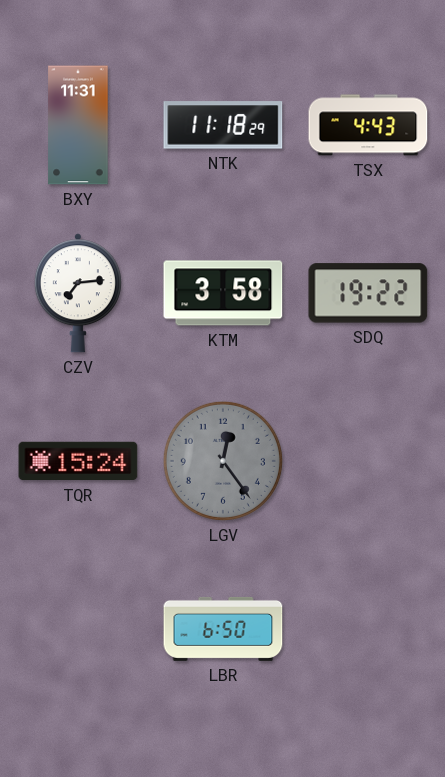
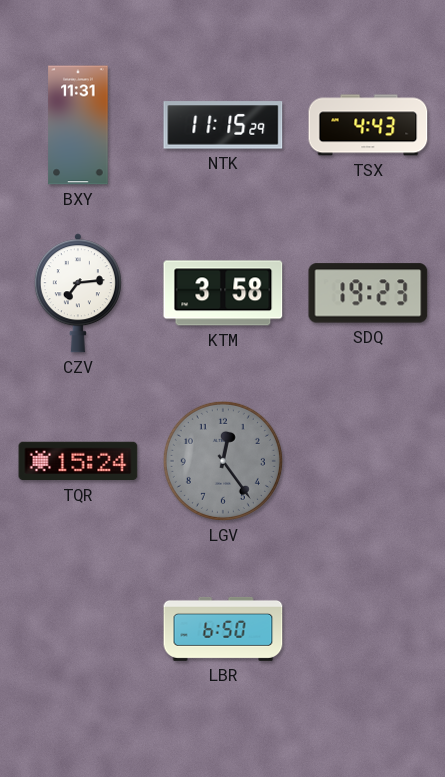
NTK: 11:18 -> 11:15 (223, 125)
SDQ: 19:22 -> 19:23 (368, 293)
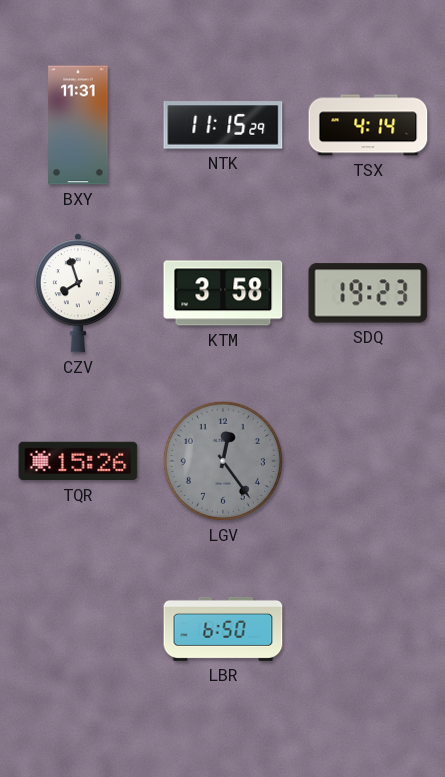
TSX: 4:43 -> 4:14 (368, 125)
CZV: 7:14 -> 7:57 (78, 293)
TQR: 15:24 -> 15:26 (78, 461)
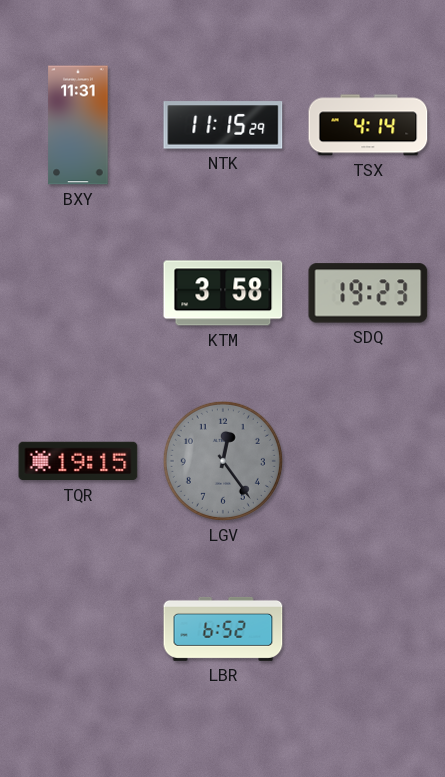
CZV: 7:57 -> none (78, 293)
TQR: 15:26 -> 19:15 (78, 461)
LBR: 6:50 -> 6:52 (223, 629)
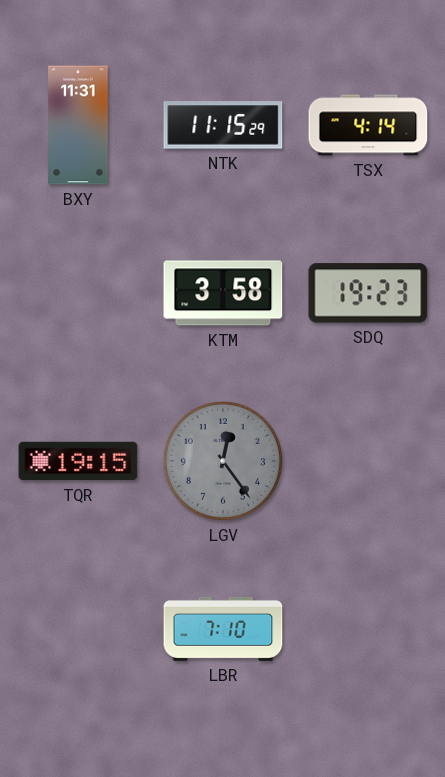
LBR: 6:52 -> 7:10 (223, 629)
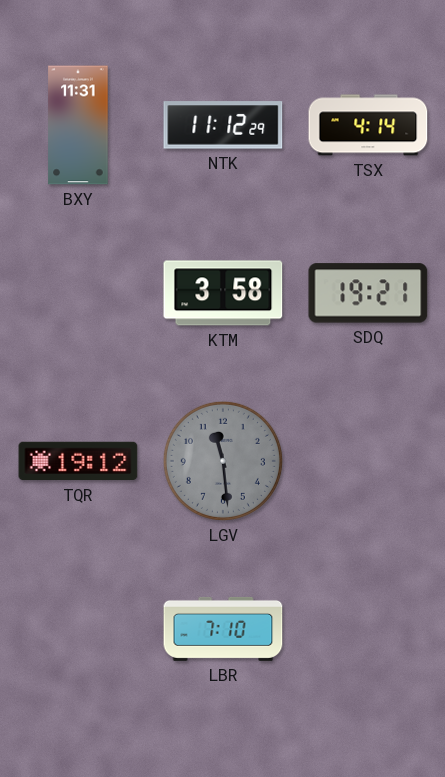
NTK: 11:15 -> 11:12 (223, 125)
SDQ: 19:23 -> 19:21 (368, 293)
TQR: 19:15 -> 19:12 (78, 461)
LGV: 12:24 -> 11:29 (223, 461)
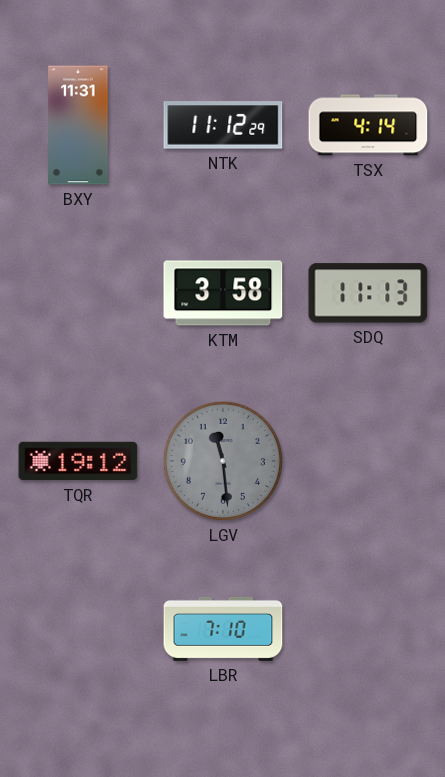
SDQ: 19:21 -> 11:13 (368, 293)
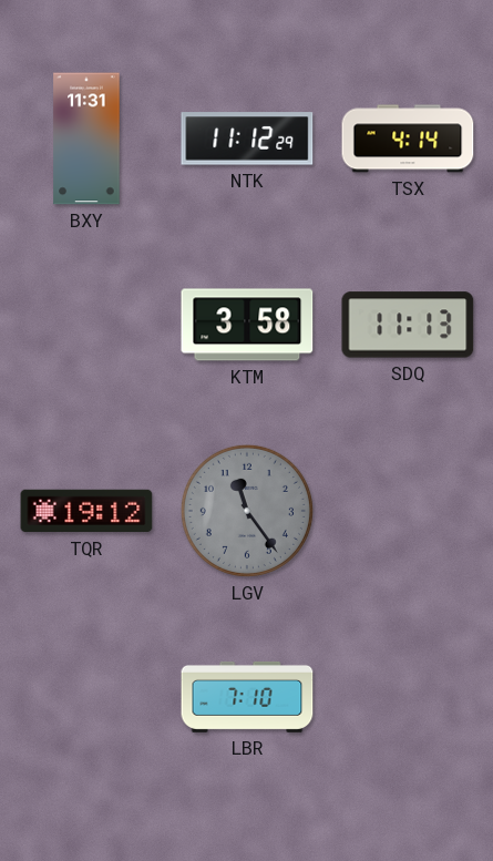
LGV: 11:29 -> 11:24 (247, 511)
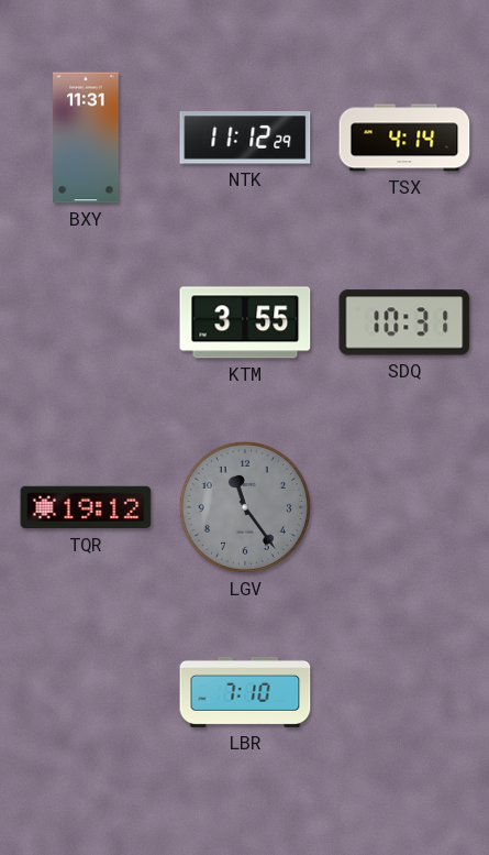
KTM: 3:58 -> 3:55 (245, 322)
SDQ: 11:13 -> 10:31 (404, 322)
